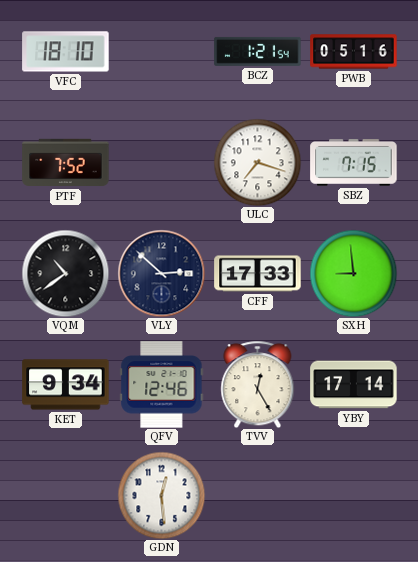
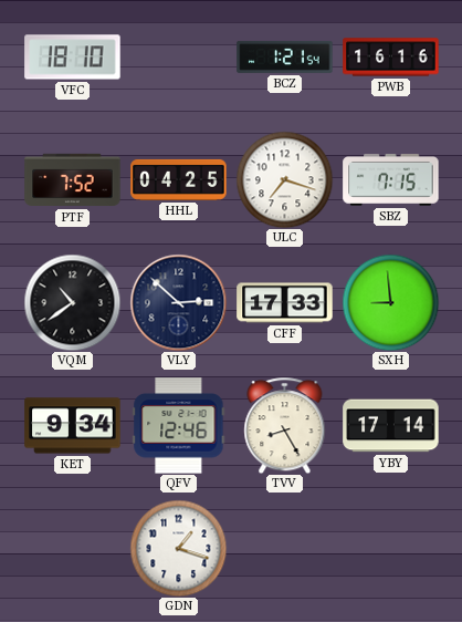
PWB: 05:16 -> 16:16 (391, 58)
HHL: none -> 04:25 (179, 179)
TVV: 12:25 -> 8:25 (285, 425)
GDN: 12:29 -> 1:18 (178, 548)
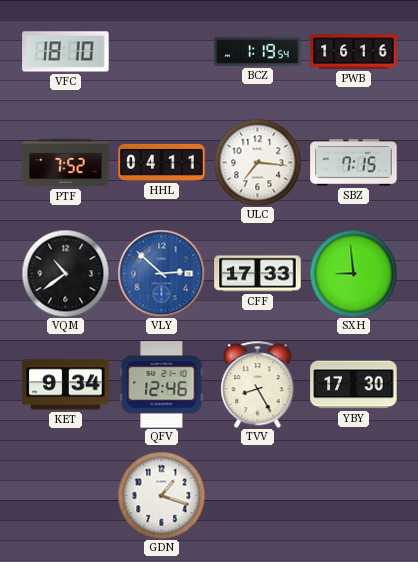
BCZ: 1:21 -> 1:19 (258, 51)
HHL: 04:25 -> 04:11 (162, 162)
ULC: 7:18 -> 7:16 (257, 162)
VLY dial: navy -> blue (161, 273)
YBY: 17:14 -> 17:30 (354, 385)
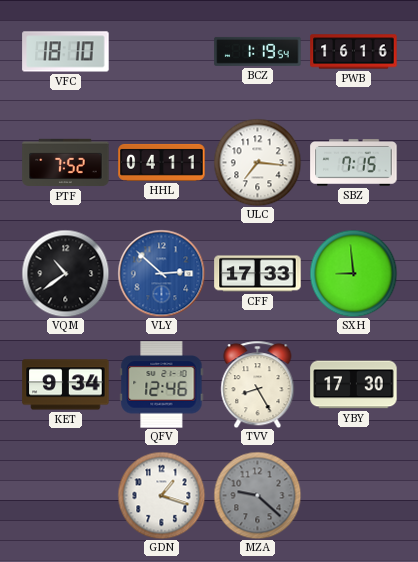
MZA: none -> 9:22 (257, 495)
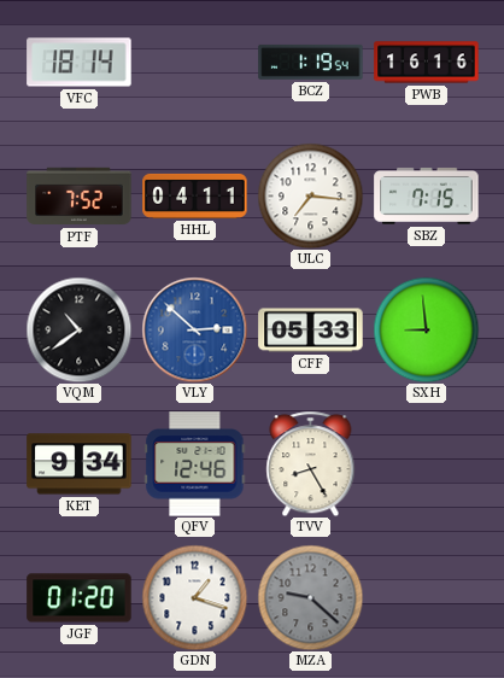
VFC: 18:10 -> 18:14 (80, 63)
CFF: 17:33 -> 05:33 (311, 331)
YBY: 17:30 -> none (354, 385)
JGF: none -> 01:20 (80, 598)
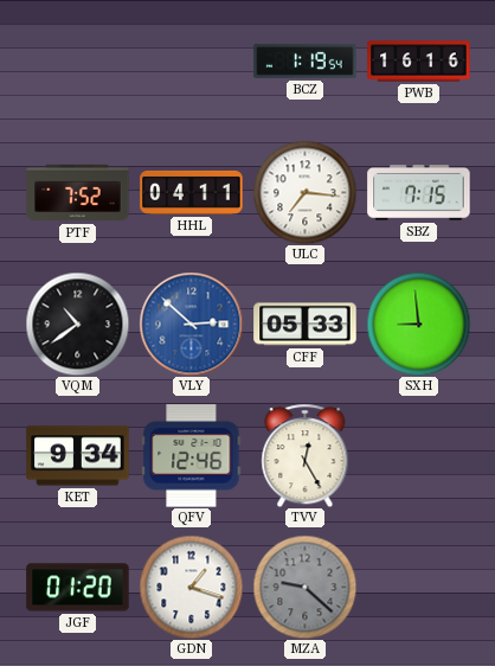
VFC: 18:14 -> none (80, 63)
TVV: 8:25 -> 12:25 (306, 455)
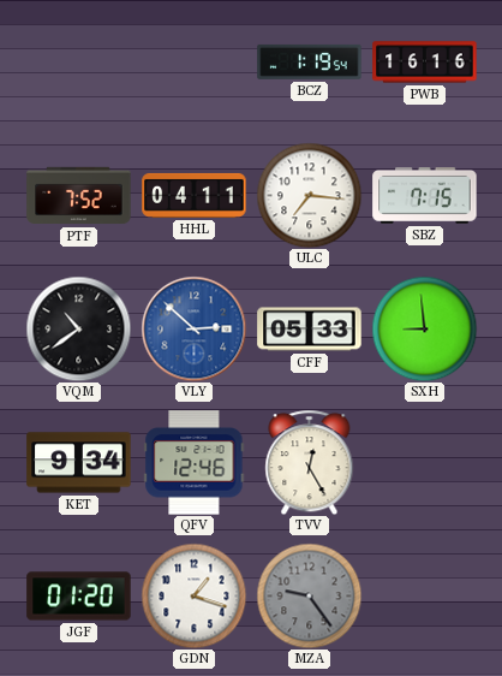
MZA: 9:22 -> 9:24 (309, 595)
